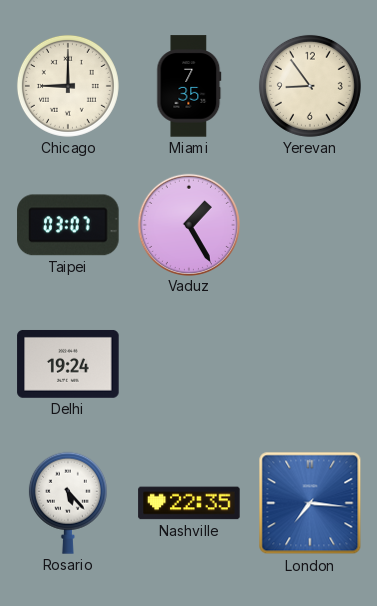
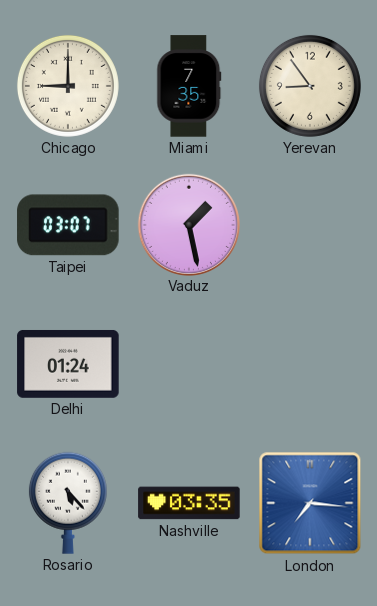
Vaduz: 1:25 -> 1:28 (188, 224)
Delhi: 19:24 -> 01:24 (68, 364)
Nashville: 22:35 -> 03:35 (189, 503)
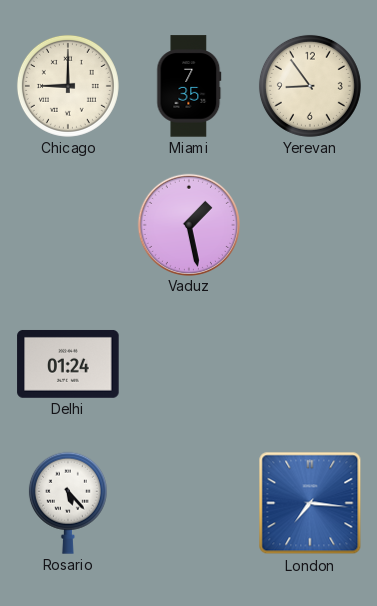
Taipei: 03:07 -> none (68, 225)
Nashville: 03:35 -> none (189, 503)
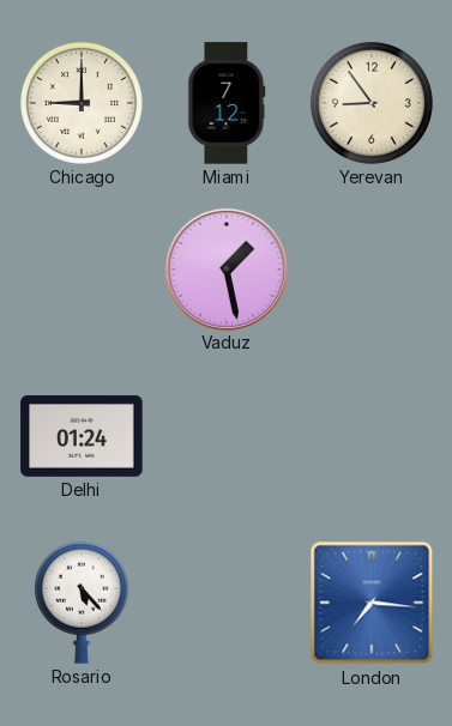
Miami: 7:35 -> 7:12 (227, 103)
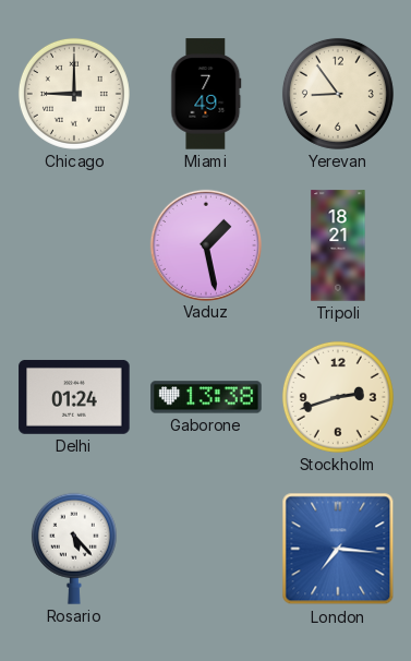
Miami: 7:12 -> 7:49 (206, 94)
Tripoli: none -> 18:21 (338, 245)
Gaborone: none -> 13:38 (206, 397)
Stockholm: none -> 2:42 (338, 397)
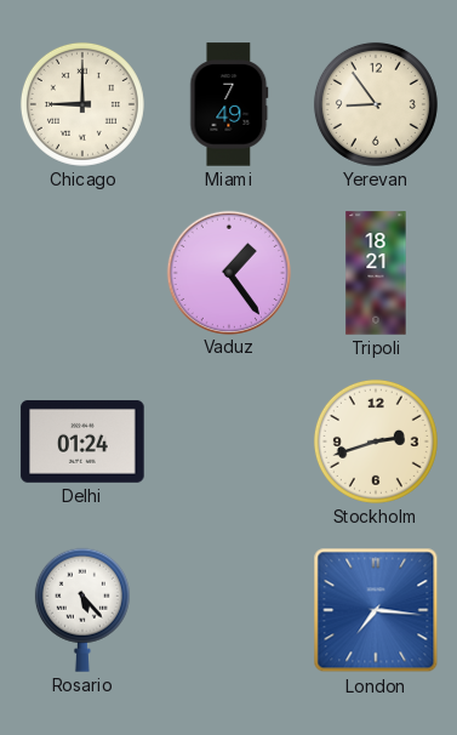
Vaduz: 1:28 -> 1:24 (228, 272)
Gaborone: 13:38 -> none (206, 397)
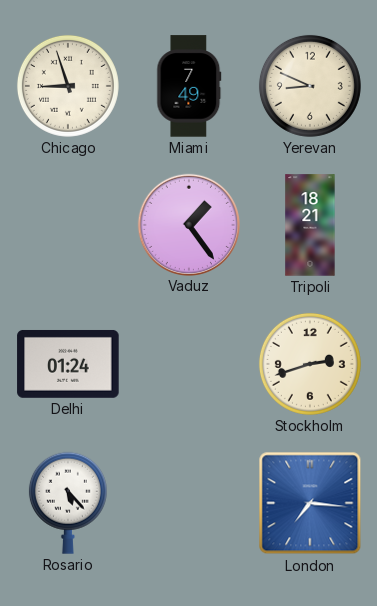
Chicago: 9:00 -> 8:57 (68, 86)
Yerevan: 8:54 -> 8:49 (310, 86)
